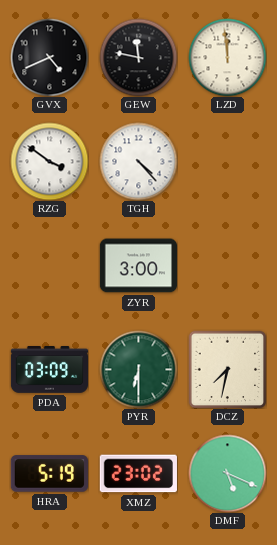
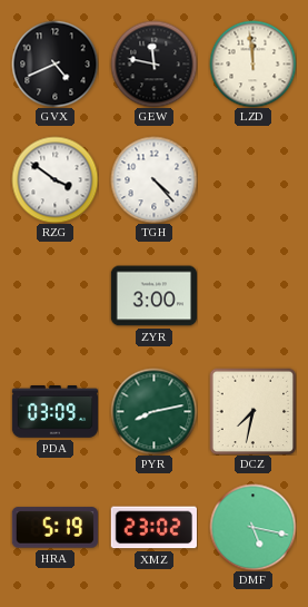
PYR: 6:30 -> 8:13 (153, 411)
DMF: 5:19 -> 5:17 (252, 527)
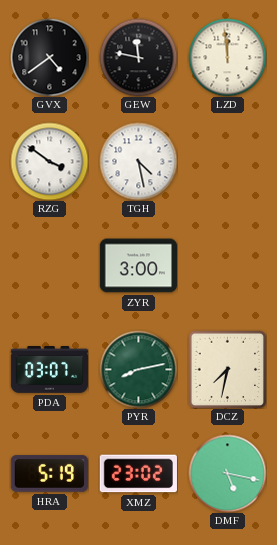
GVX: 4:41 -> 4:39 (49, 57)
TGH: 4:23 -> 4:28 (138, 161)
PDA: 03:09 -> 03:07 (49, 370)
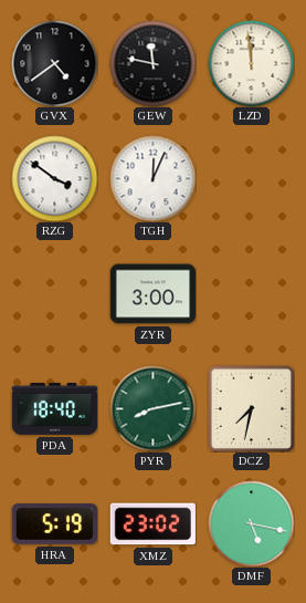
TGH: 4:28 -> 12:04 (152, 178)
PDA: 03:07 -> 18:40 (54, 409)
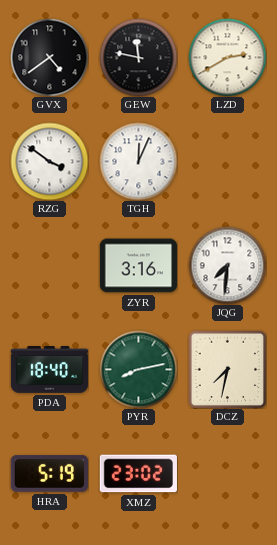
LZD: 11:59 -> 2:40 (227, 57)
ZYR: 3:00 -> 3:16 (138, 266)
JQG: none -> 7:31 (227, 265)
DMF: 5:17 -> none (251, 523)
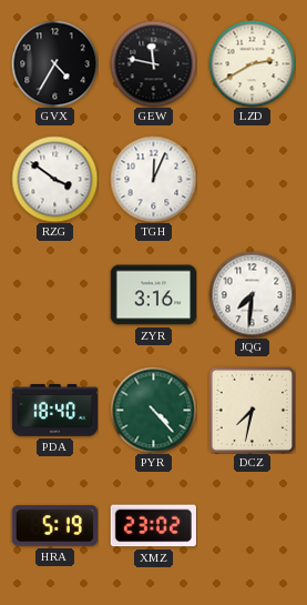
GVX: 4:39 -> 4:35 (54, 63)
PYR: 8:13 -> 4:23 (153, 410)
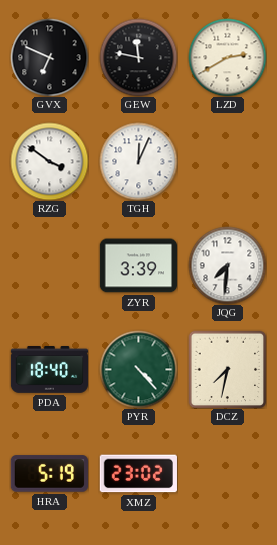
GVX: 4:35 -> 6:49 (49, 57)
ZYR: 3:16 -> 3:39 (138, 266)
